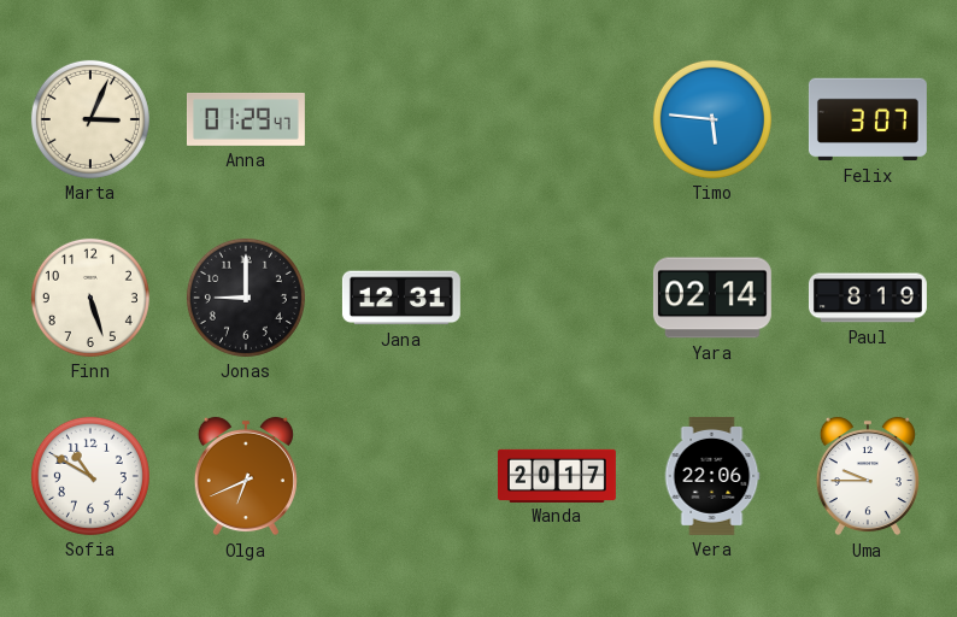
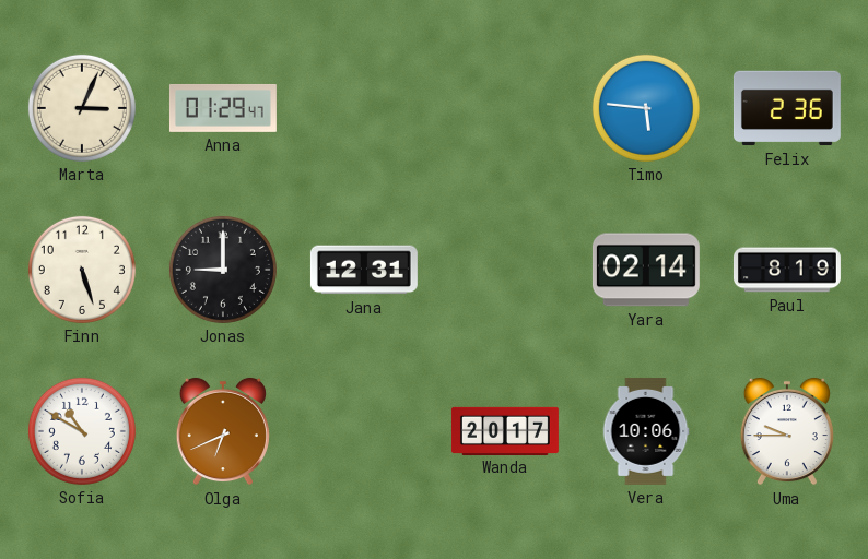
Felix: 3:07 -> 2:36 (787, 108)
Vera: 22:06 -> 10:06 (646, 431)
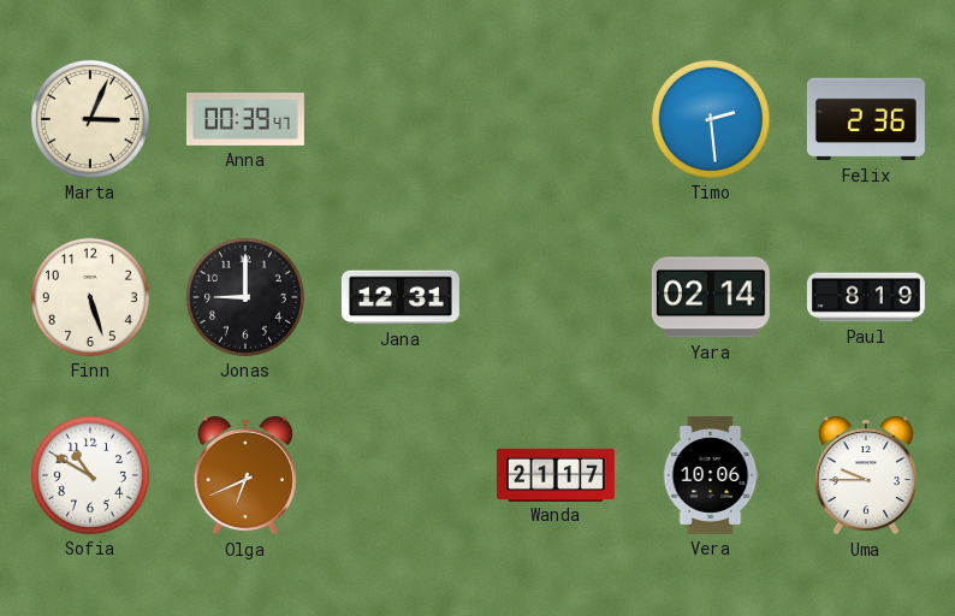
Anna: 01:29 -> 00:39 (245, 119)
Timo: 5:46 -> 2:29 (711, 119)
Wanda: 20:17 -> 21:17 (556, 474)
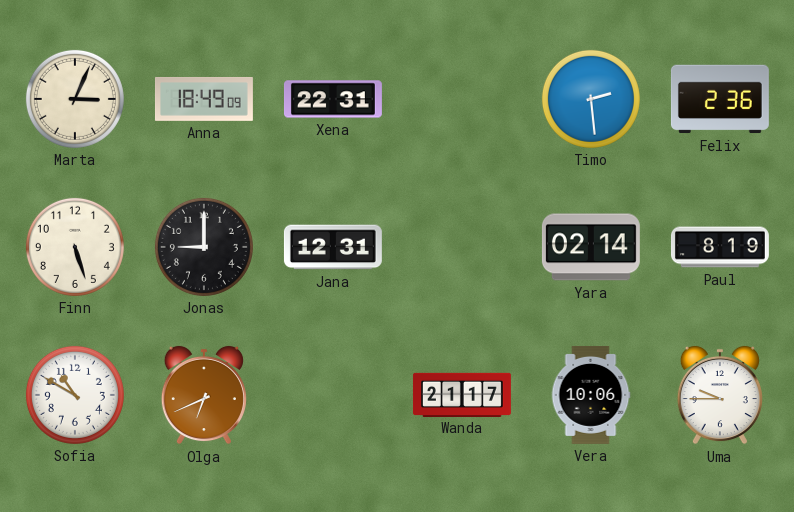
Anna: 00:39 -> 18:49 (204, 99)
Xena: none -> 22:31 (333, 99)
